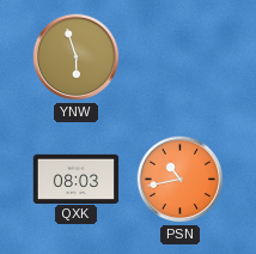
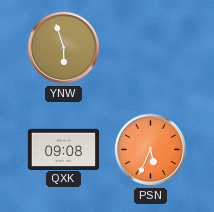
QXK: 08:03 -> 09:08 (64, 149)
PSN: 10:43 -> 5:34 (151, 150)
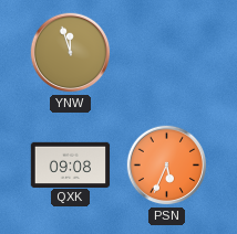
YNW: 5:57 -> 11:57 (71, 53)
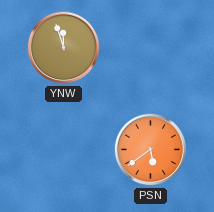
QXK: 09:08 -> none (71, 164)
PSN: 5:34 -> 5:39 (151, 150)
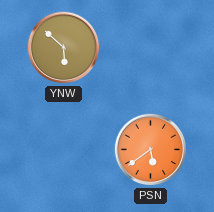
YNW: 11:57 -> 5:52 (64, 48)
